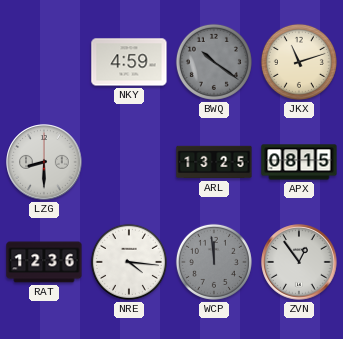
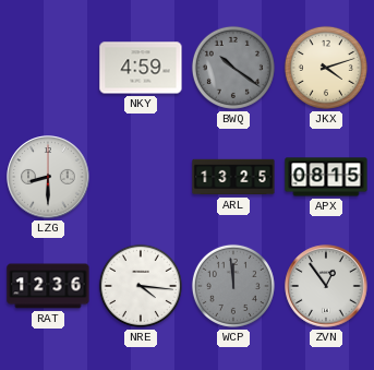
JKX: 11:12 -> 4:12 (326, 68)
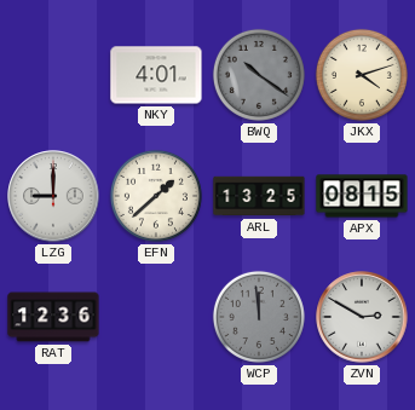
NKY: 4:59 -> 4:01 (156, 75)
LZG: 8:30 -> 9:00 (53, 196)
EFN: none -> 1:38 (156, 196)
NRE: 4:16 -> none (141, 286)
ZVN: 12:54 -> 2:50 (362, 317)
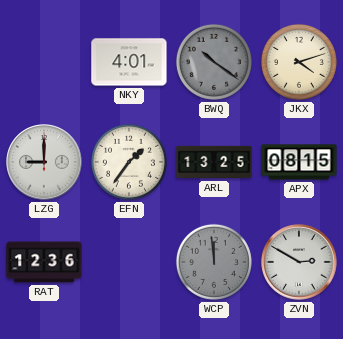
EFN: 1:38 -> 1:36 (129, 162)
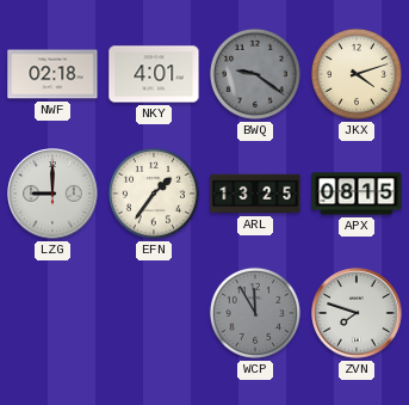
NWF: none -> 02:18 (52, 74)
BWQ: 10:21 -> 9:21 (255, 74)
RAT: 12:36 -> none (44, 262)
WCP: 11:59 -> 11:55 (255, 313)
ZVN: 2:50 -> 7:48 (357, 313)
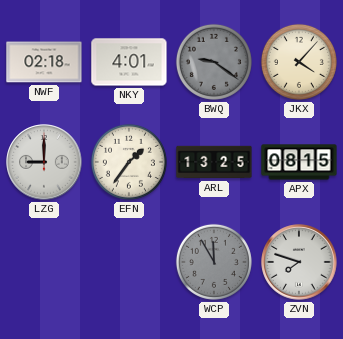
JKX: 4:12 -> 4:07 (299, 62)
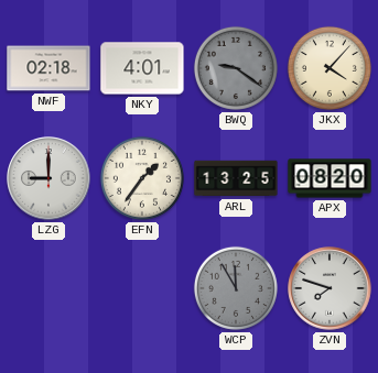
APX: 08:15 -> 08:20 (330, 178)
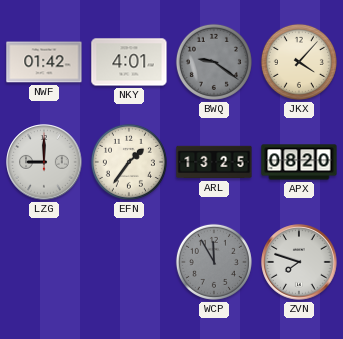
NWF: 02:18 -> 01:42 (44, 62)
